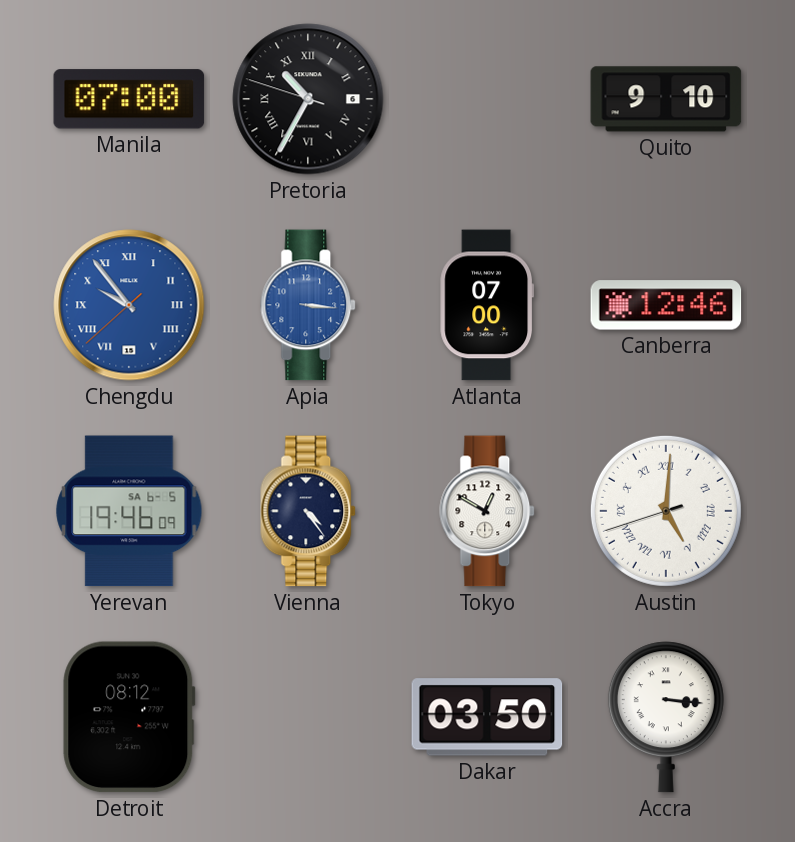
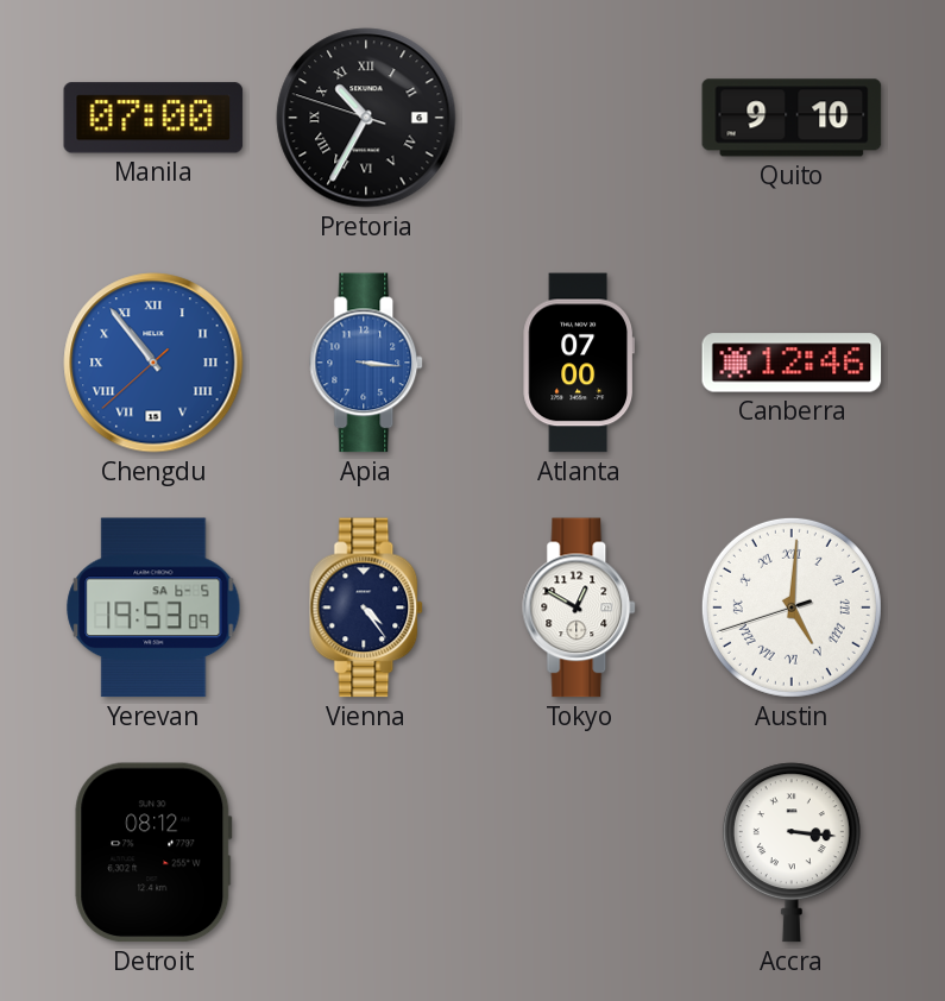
Chengdu: 9:53 -> 10:53 (153, 363)
Yerevan: 19:46 -> 19:53 (153, 607)
Dakar: 03:50 -> none (487, 717)
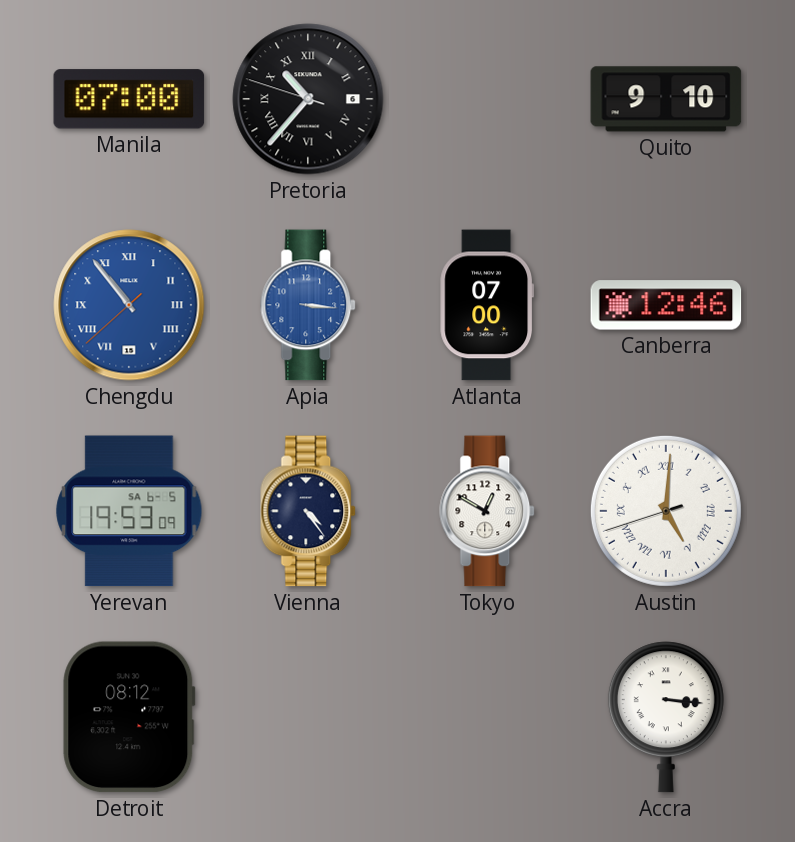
Pretoria: 10:34 -> 10:36 (308, 99)
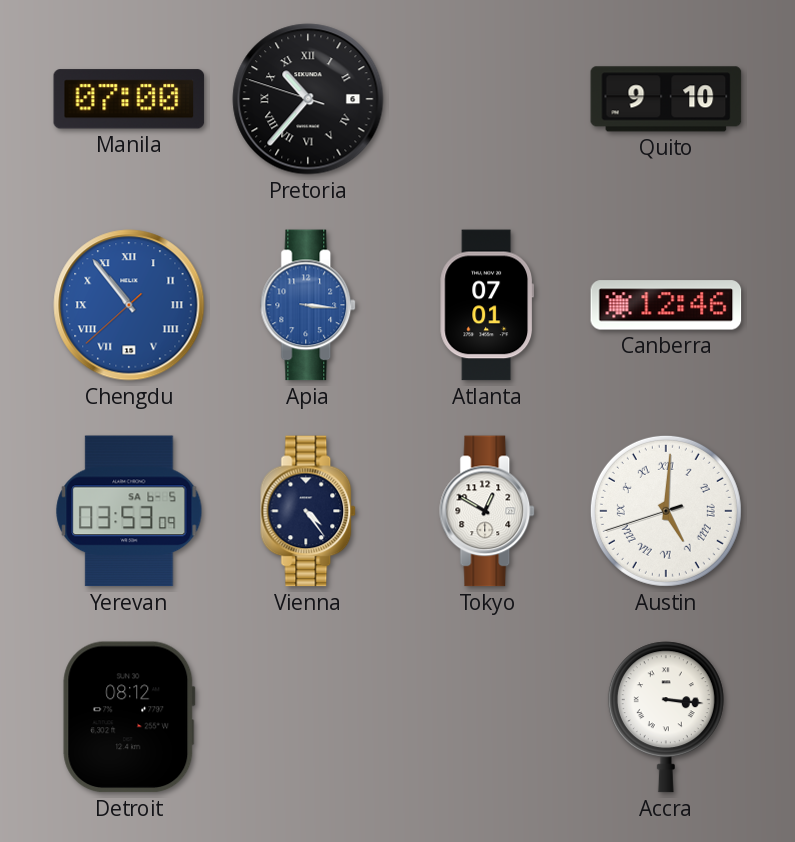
Atlanta: 07:00 -> 07:01 (486, 305)
Yerevan: 19:53 -> 03:53 (129, 511)
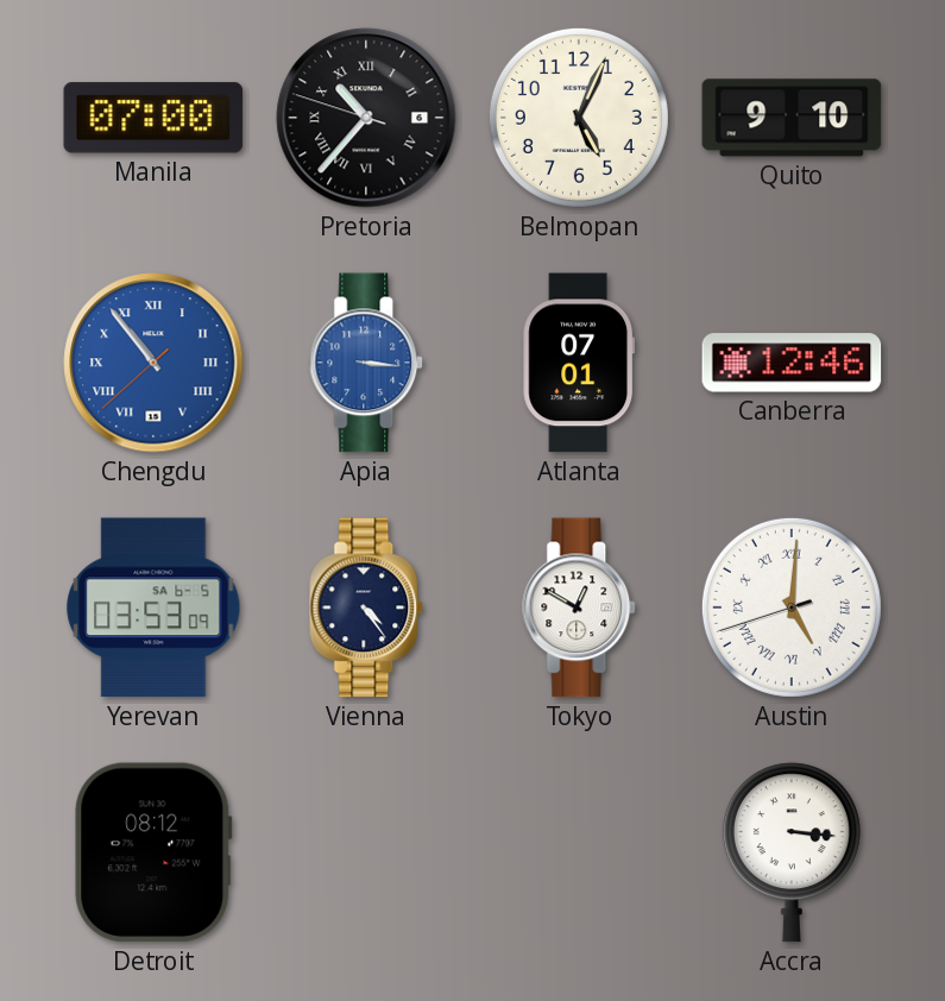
Belmopan: none -> 5:04 (579, 118)
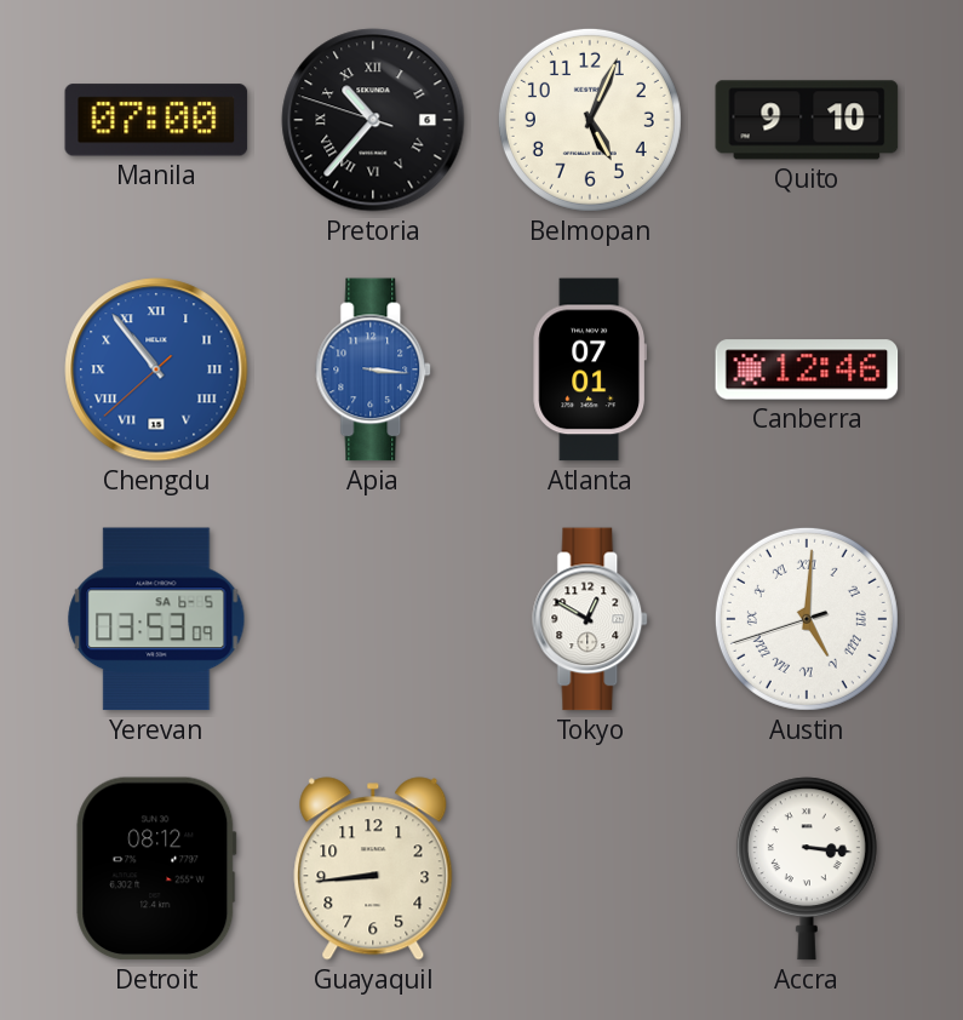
Vienna: 4:24 -> none (367, 607)
Guayaquil: none -> 8:44 (373, 869)
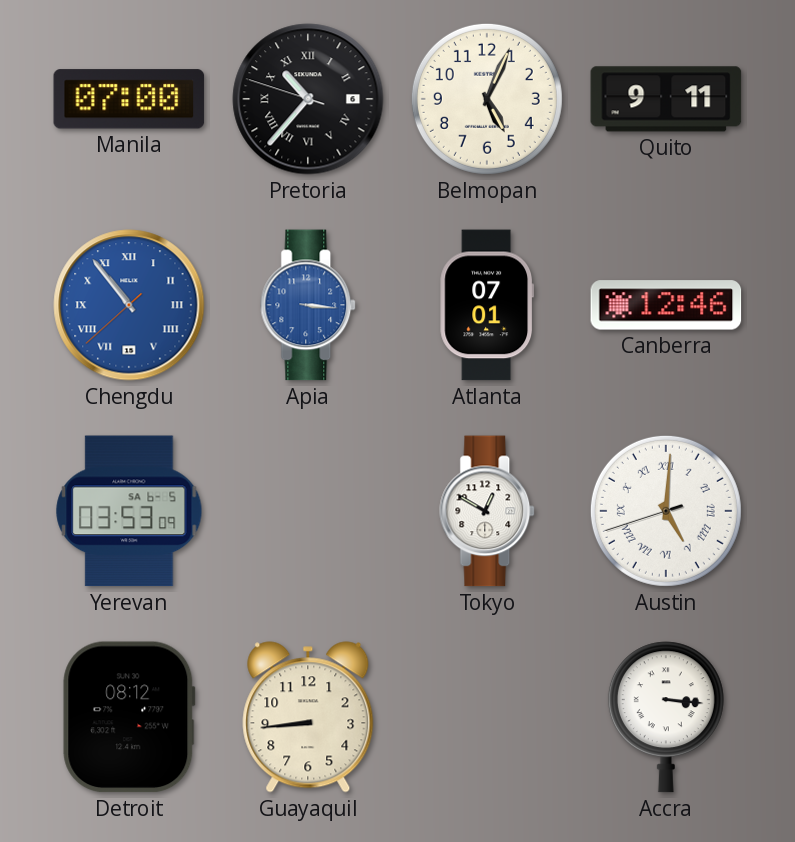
Quito: 9:10 -> 9:11 (666, 99)
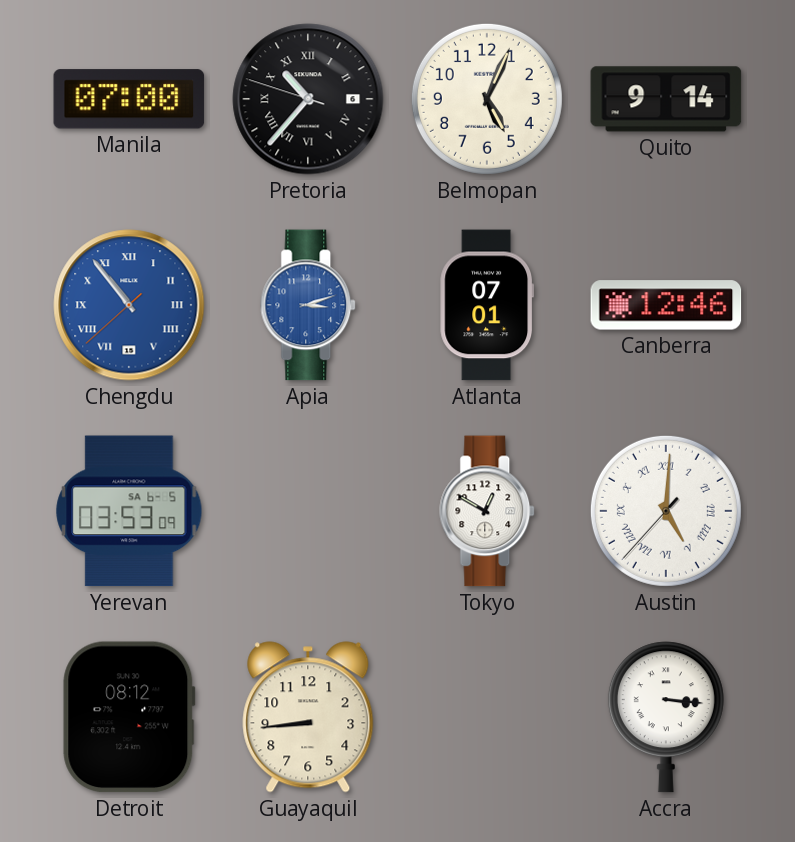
Quito: 9:11 -> 9:14 (666, 99)
Apia: 3:16 -> 3:12 (309, 305)
Austin: 5:00:42 -> 5:00:37 (666, 511)
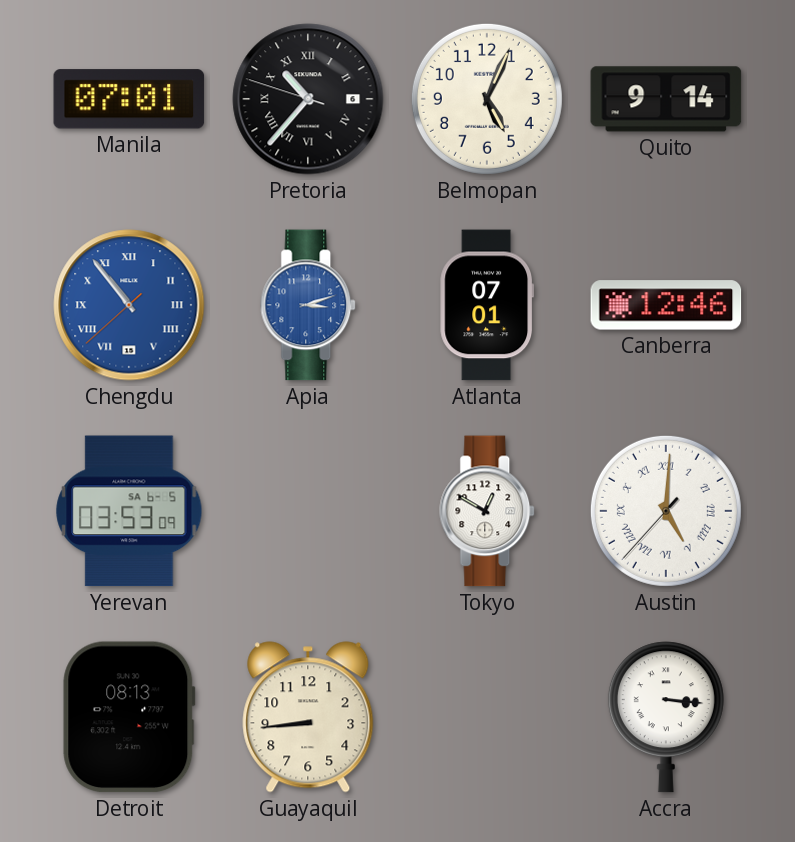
Manila: 07:00 -> 07:01 (129, 99)
Detroit: 08:12 -> 08:13 (129, 717)
